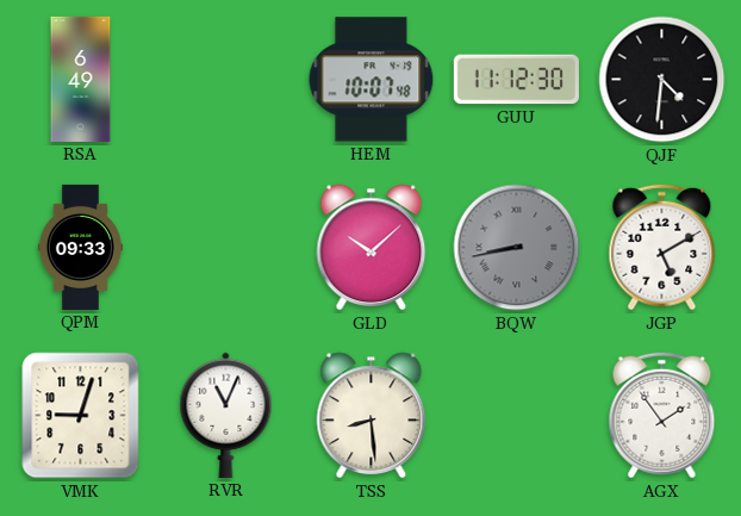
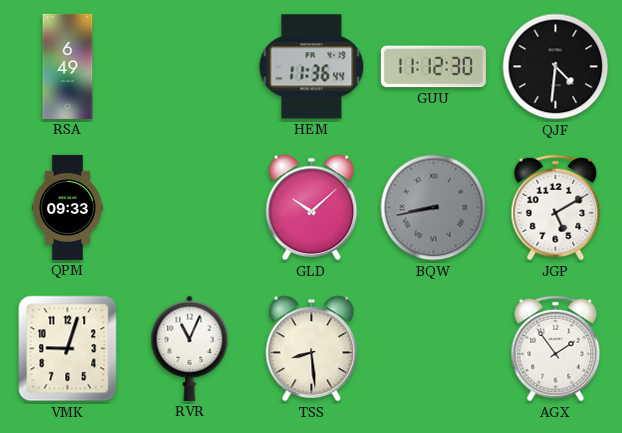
HEM: 10:07 -> 11:36 (312, 67)
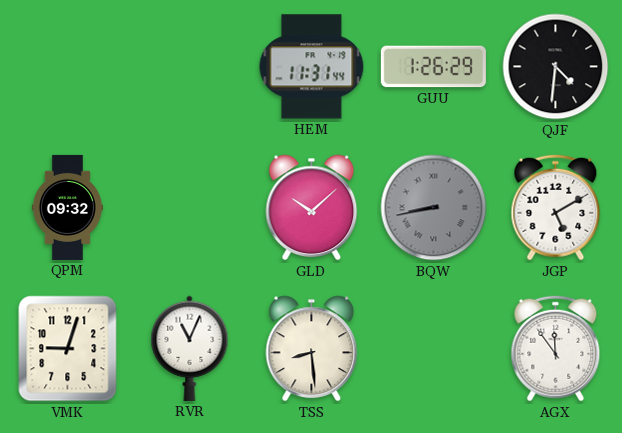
RSA: 6:49 -> none (68, 66)
HEM: 11:36 -> 11:31 (312, 67)
GUU: 11:12 -> 1:26 (433, 67)
QPM: 09:33 -> 09:32 (67, 207)
AGX: 1:54 -> 11:54 (556, 349)
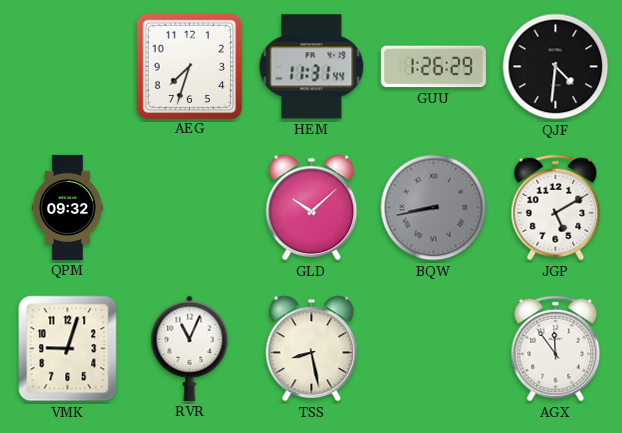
AEG: none -> 7:33 (189, 66)
TSS: 8:29 -> 8:28 (312, 349)
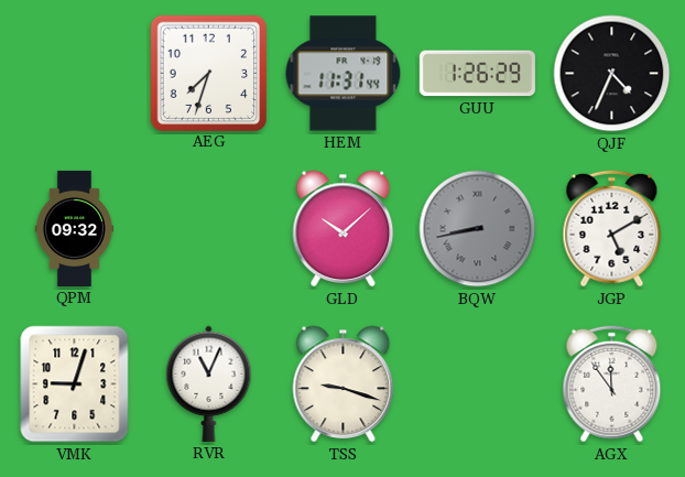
QJF: 4:31 -> 4:34 (612, 74)
TSS: 8:28 -> 9:18 (344, 384)
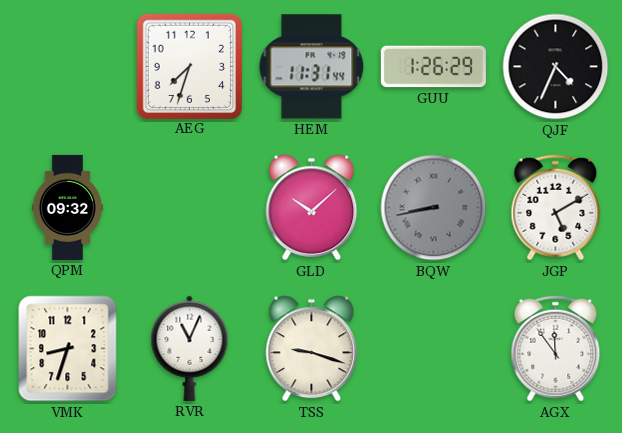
VMK: 9:03 -> 8:33 (68, 349)
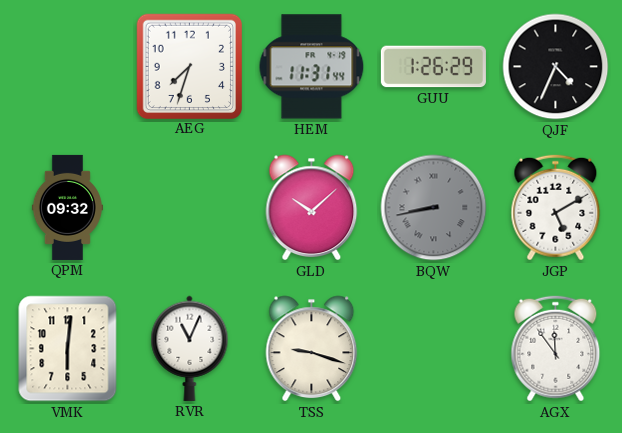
VMK: 8:33 -> 6:01 (68, 349)
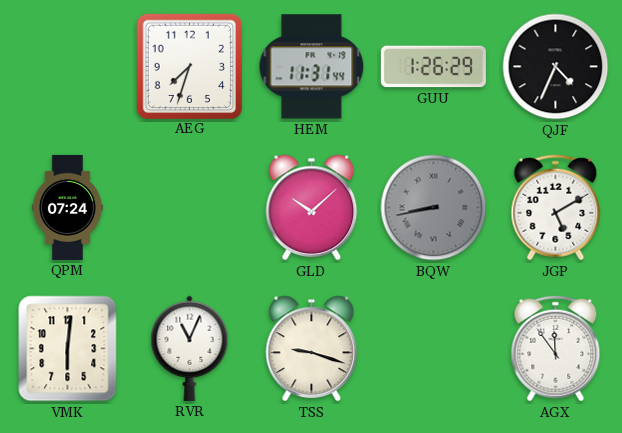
QPM: 09:32 -> 07:24 (67, 207)
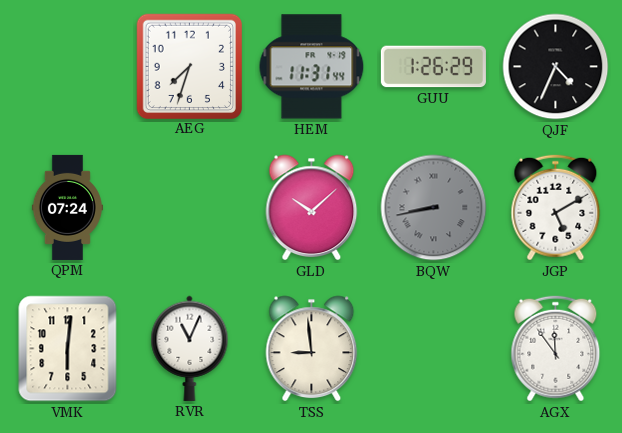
TSS: 9:18 -> 8:59 (312, 349)
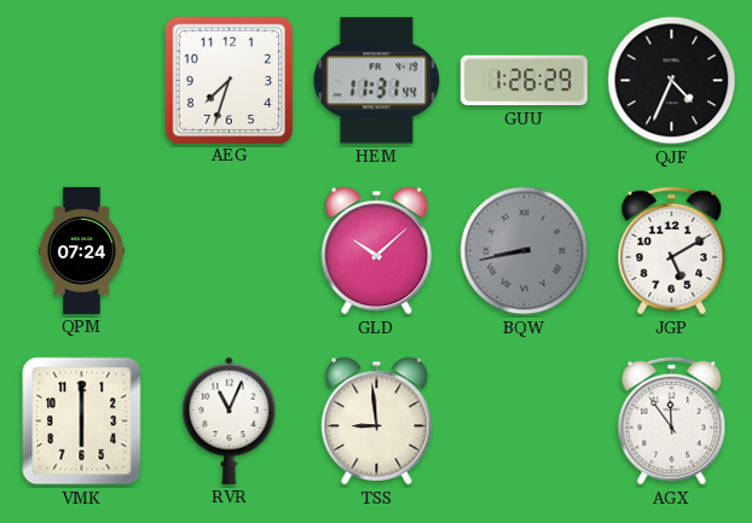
VMK: 6:01 -> 6:00 (82, 422)
